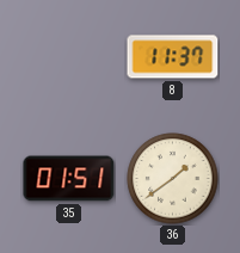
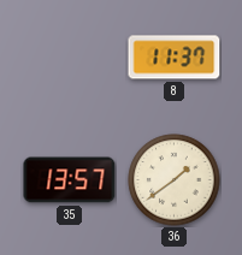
35: 01:51 -> 13:57 (70, 180)
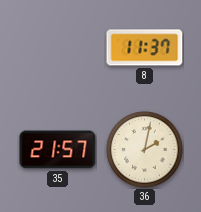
35: 13:57 -> 21:57 (58, 150)
36: 1:39 -> 2:02 (145, 150)
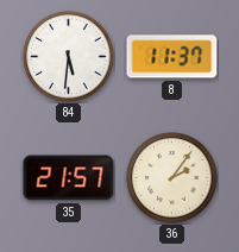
84: none -> 5:31 (69, 57)
36: 2:02 -> 2:06 (172, 178)
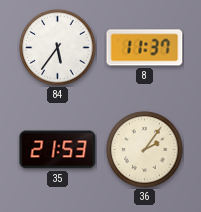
84: 5:31 -> 5:36 (58, 48)
35: 21:57 -> 21:53 (58, 150)
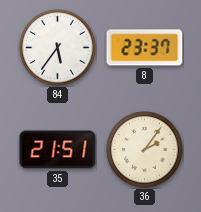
8: 11:37 -> 23:37 (145, 48)
35: 21:53 -> 21:51 (58, 150)
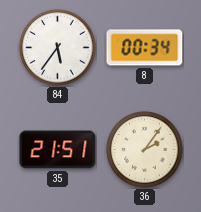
8: 23:37 -> 00:34 (145, 48)
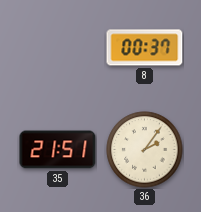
84: 5:36 -> none (58, 48)
8: 00:34 -> 00:37 (145, 48)
